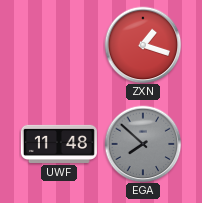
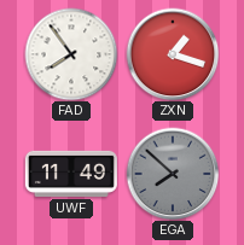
FAD: none -> 7:54 (71, 54)
UWF: 11:48 -> 11:49 (71, 174)
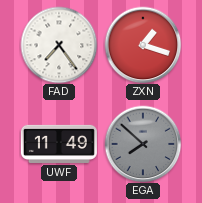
FAD: 7:54 -> 7:24 (59, 45)
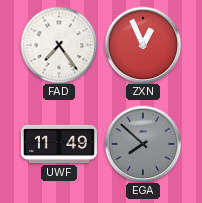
ZXN: 1:18 -> 12:56 (143, 45)
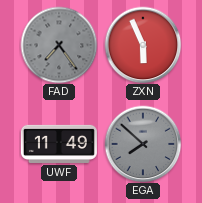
FAD dial: white -> grey (59, 45)
ZXN: 12:56 -> 5:56 (143, 45)
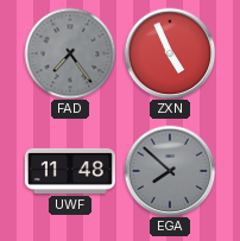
ZXN: 5:56 -> 4:56 (170, 53)
UWF: 11:49 -> 11:48 (70, 171)
